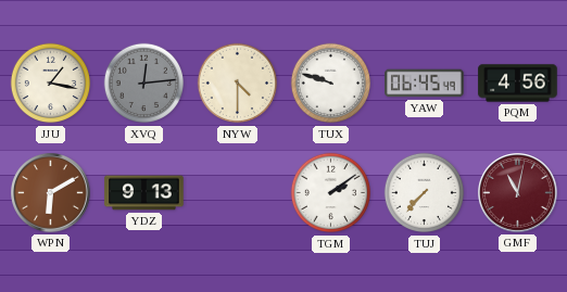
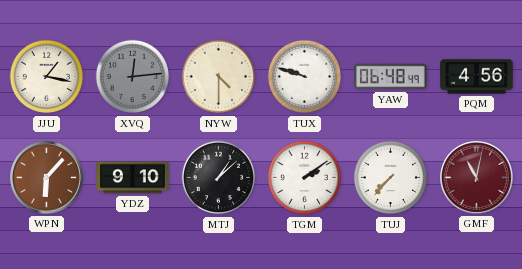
YAW: 06:45 -> 06:48 (391, 77)
WPN: 6:10 -> 6:07 (47, 178)
YDZ: 9:13 -> 9:10 (133, 178)
MTJ: none -> 1:08 (219, 178)
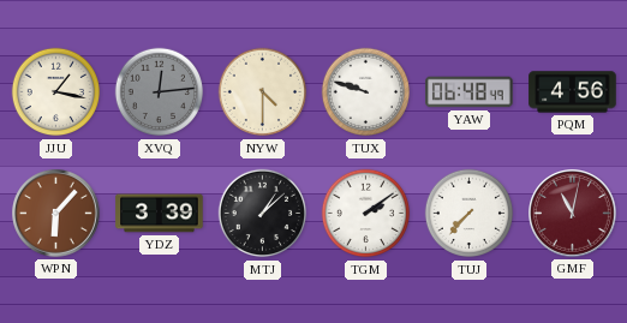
YDZ: 9:10 -> 3:39 (160, 214)
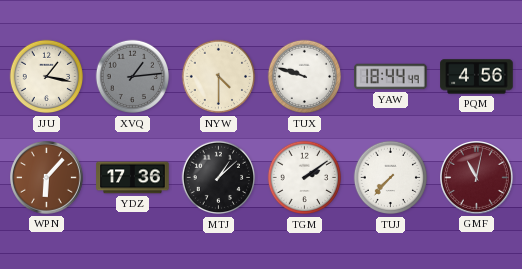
XVQ: 12:14 -> 1:14 (133, 77)
YAW: 06:48 -> 18:44 (391, 77)
YDZ: 3:39 -> 17:36 (133, 178)
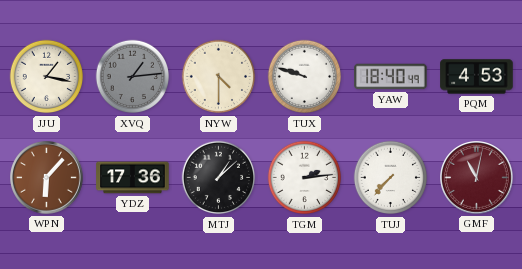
YAW: 18:44 -> 18:40 (391, 77)
PQM: 4:56 -> 4:53 (477, 77)
TGM: 2:09 -> 2:14 (305, 178)
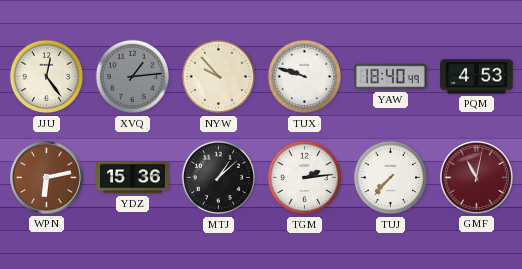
JJU: 1:17 -> 12:24 (47, 77)
NYW: 4:30 -> 9:53 (219, 77)
WPN: 6:07 -> 6:13 (47, 178)
YDZ: 17:36 -> 15:36 (133, 178)
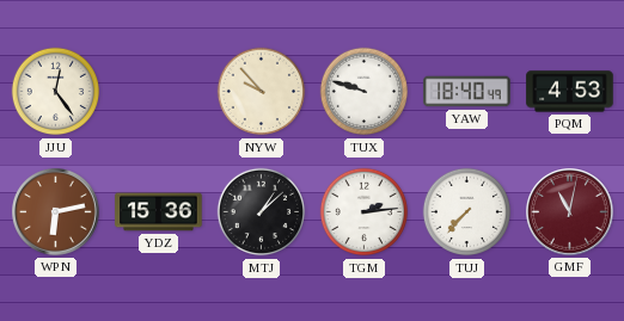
XVQ: 1:14 -> none (133, 77)
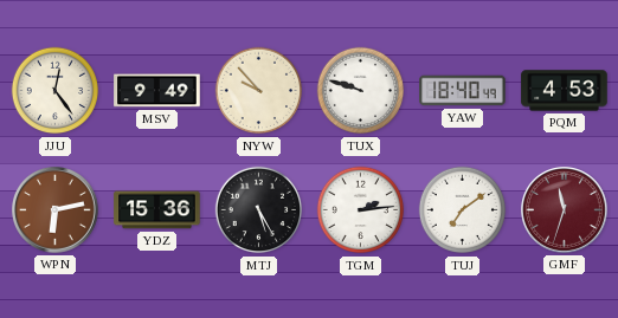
MSV: none -> 9:49 (157, 91)
MTJ: 1:08 -> 5:25 (259, 210)
TUJ: 7:37 -> 7:09 (463, 210)
GMF: 11:02 -> 11:33 (565, 210)
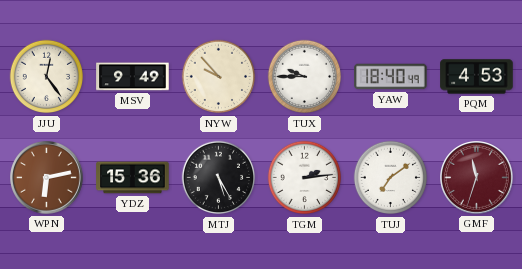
TUX: 9:48 -> 9:45 (305, 77)
